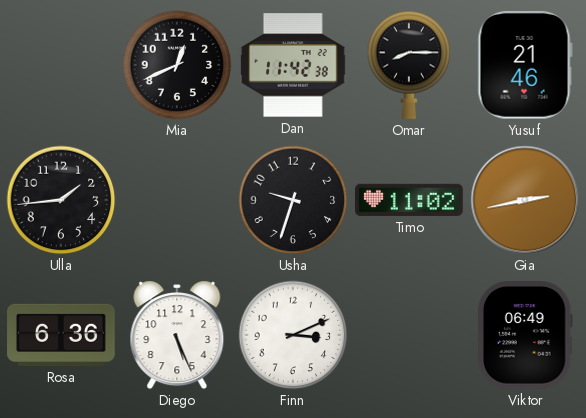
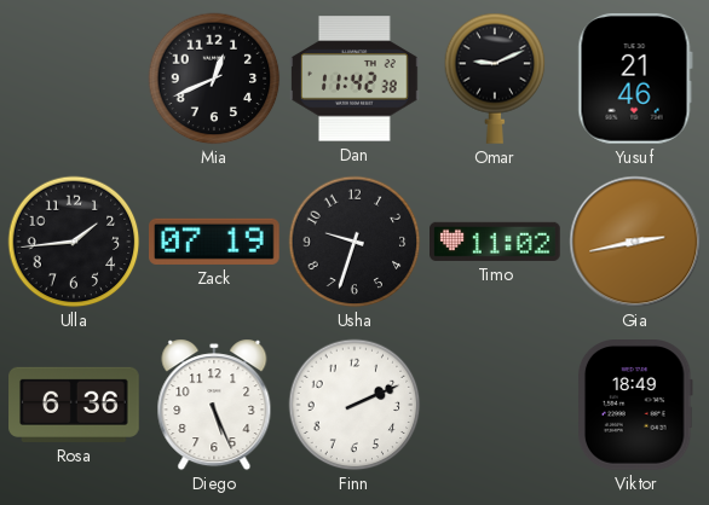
Omar: 8:15 -> 9:11 (495, 79)
Zack: none -> 07:19 (215, 242)
Finn: 3:11 -> 2:11 (354, 405)
Viktor: 06:49 -> 18:49 (635, 406)
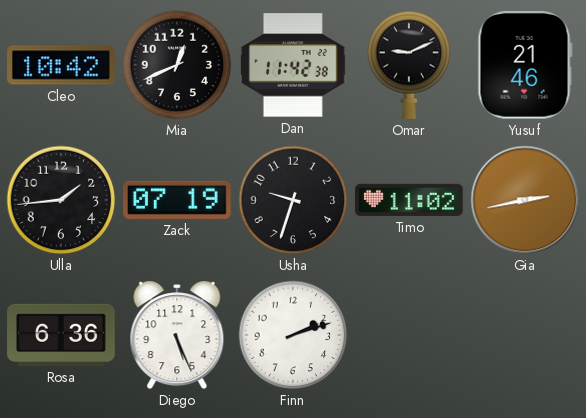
Cleo: none -> 10:42 (62, 65)
Finn: 2:11 -> 2:12 (293, 335)
Viktor: 18:49 -> none (635, 406)
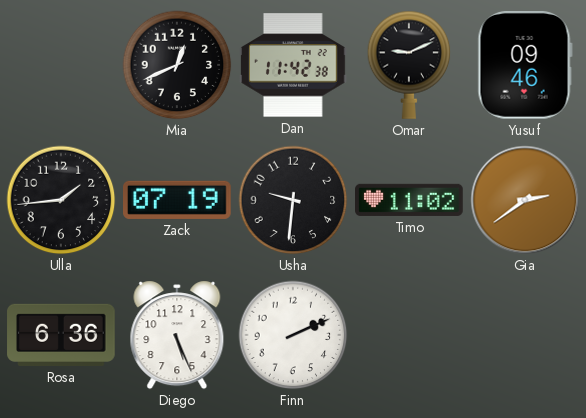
Cleo: 10:42 -> none (62, 65)
Yusuf: 21:46 -> 09:46 (525, 65)
Usha: 9:33 -> 9:31 (293, 200)
Gia: 2:43 -> 2:39 (525, 200)
Finn: 2:12 -> 2:11 (293, 335)
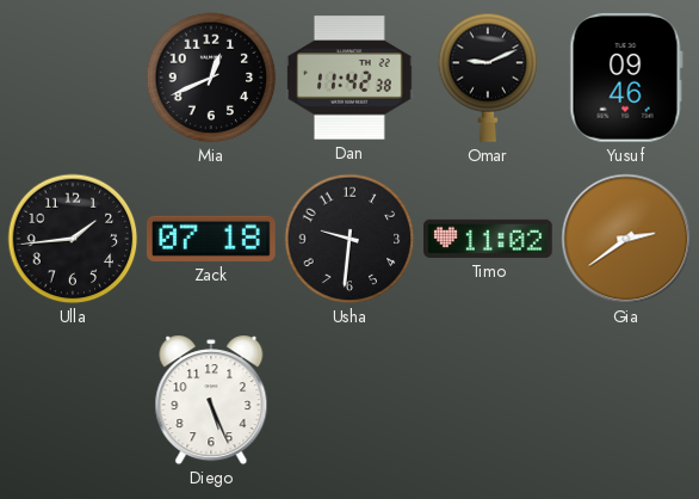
Zack: 07:19 -> 07:18 (212, 239)
Rosa: 6:36 -> none (61, 335)
Finn: 2:11 -> none (293, 335)
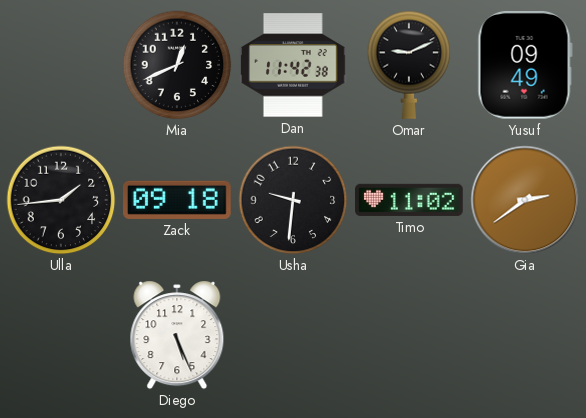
Yusuf: 09:46 -> 09:49 (525, 65)
Zack: 07:18 -> 09:18 (178, 200)
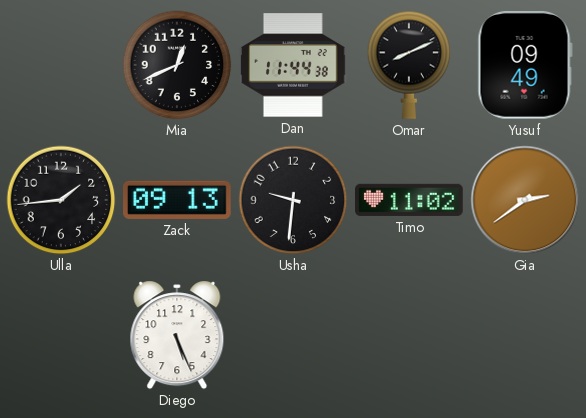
Dan: 11:42 -> 11:44 (293, 65)
Omar: 9:11 -> 8:11 (409, 65)
Zack: 09:18 -> 09:13 (178, 200)
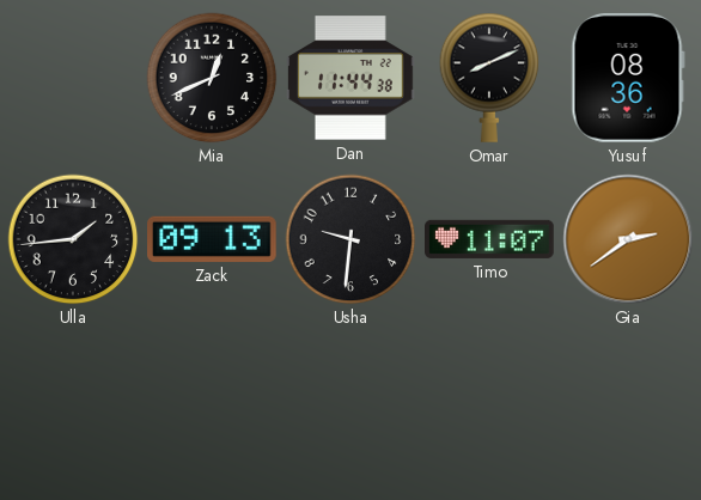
Yusuf: 09:49 -> 08:36 (628, 78)
Timo: 11:02 -> 11:07 (490, 239)
Diego: 5:26 -> none (177, 335)
